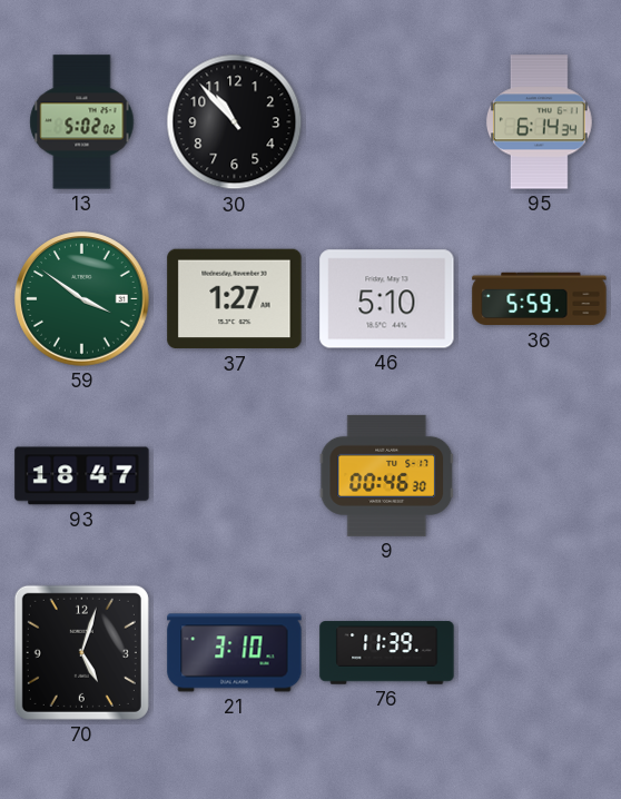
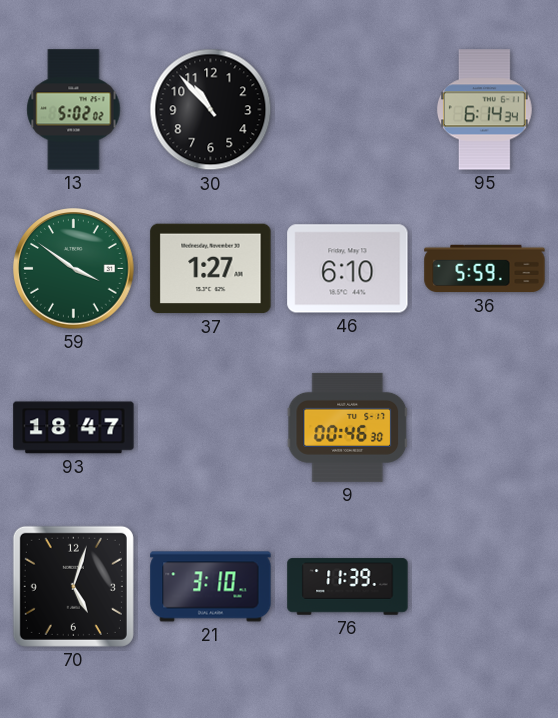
46: 5:10 -> 6:10 (348, 269)
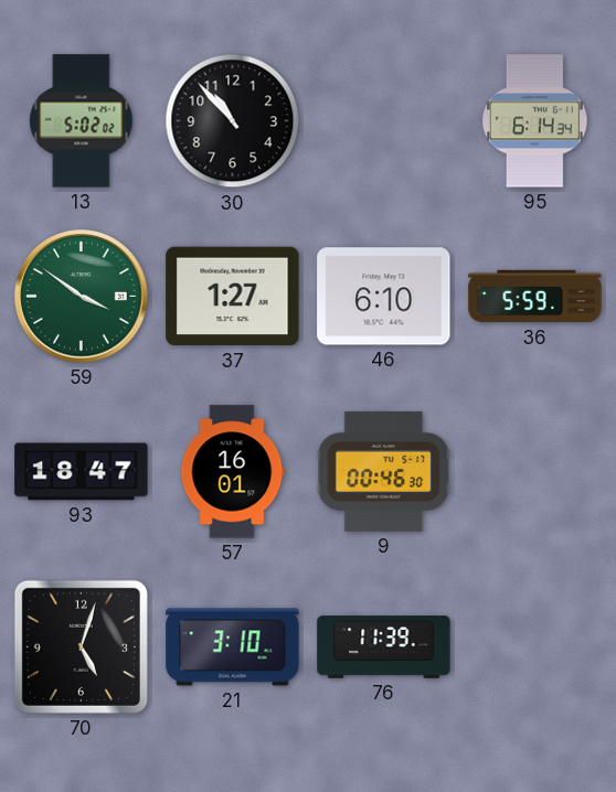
57: none -> 16:01 (233, 472)
